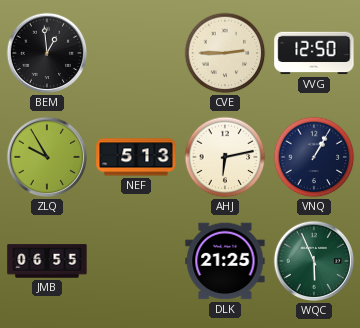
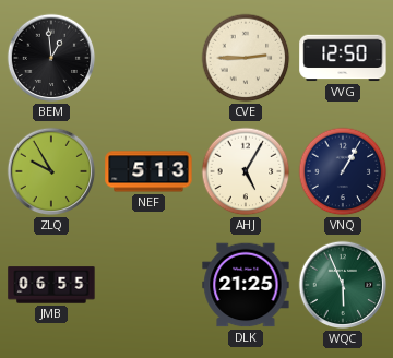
AHJ: 6:13 -> 5:05 (246, 171)
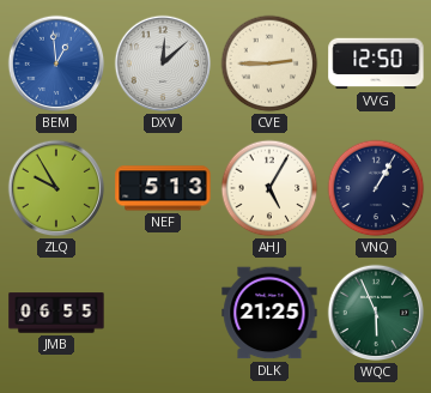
BEM dial: black -> blue (56, 64)
DXV: none -> 12:08 (163, 64)
